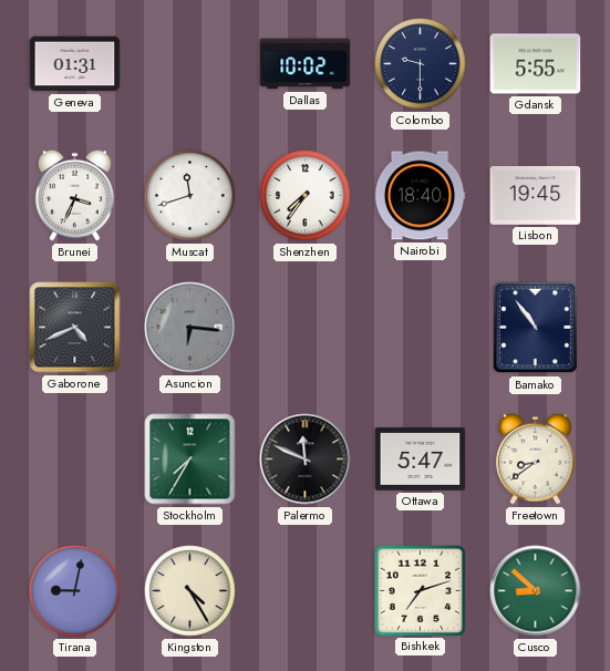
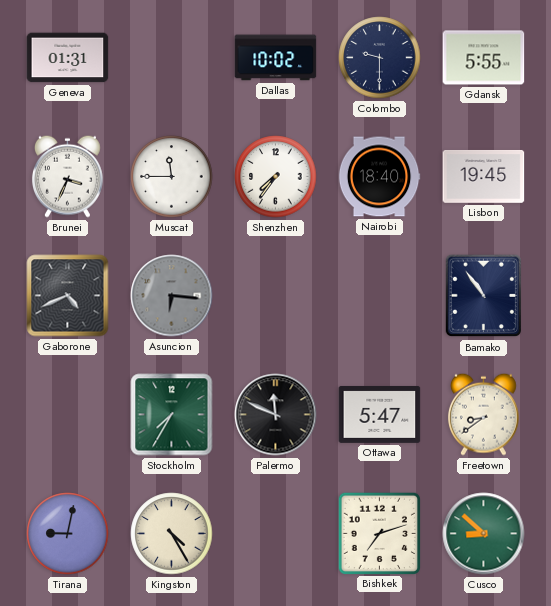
Muscat: 11:42 -> 11:45 (172, 177)
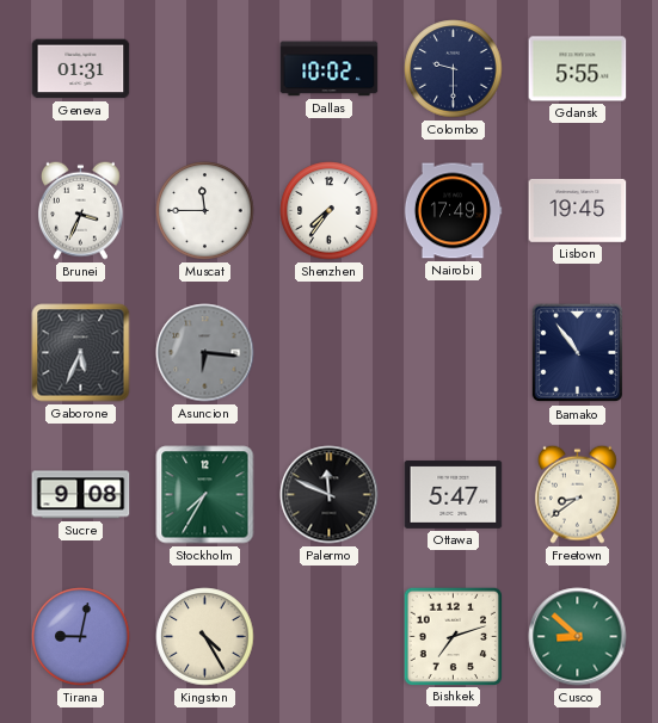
Nairobi: 18:40 -> 17:49 (453, 211)
Gaborone: 4:41 -> 5:34 (81, 353)
Sucre: none -> 9:08 (81, 495)
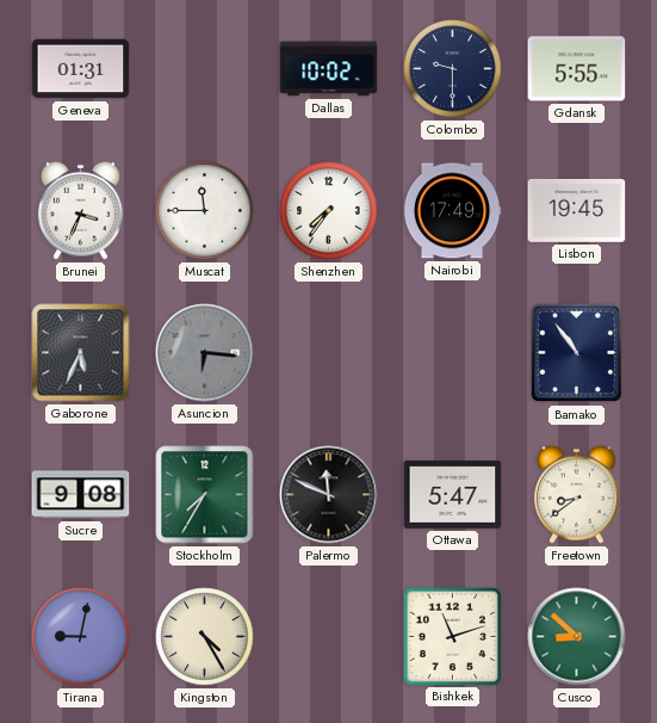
Bishkek: 7:12 -> 11:12 (452, 636)
